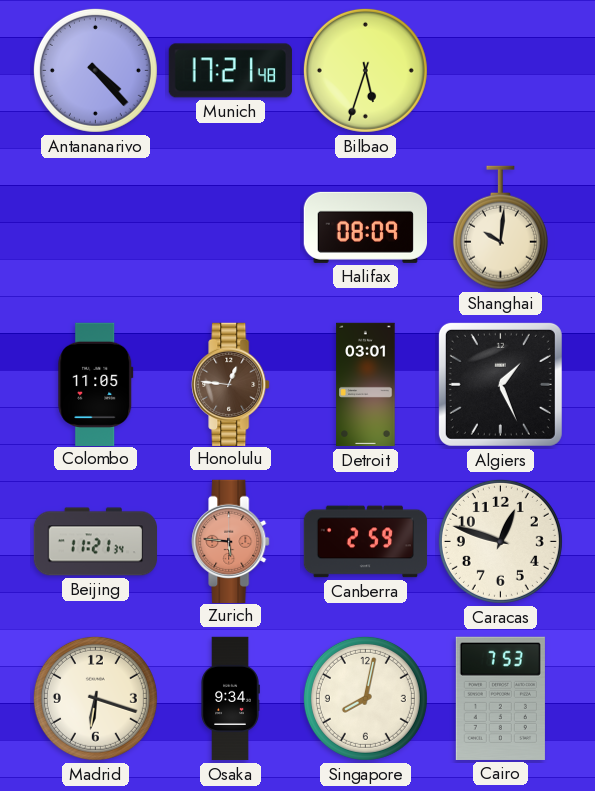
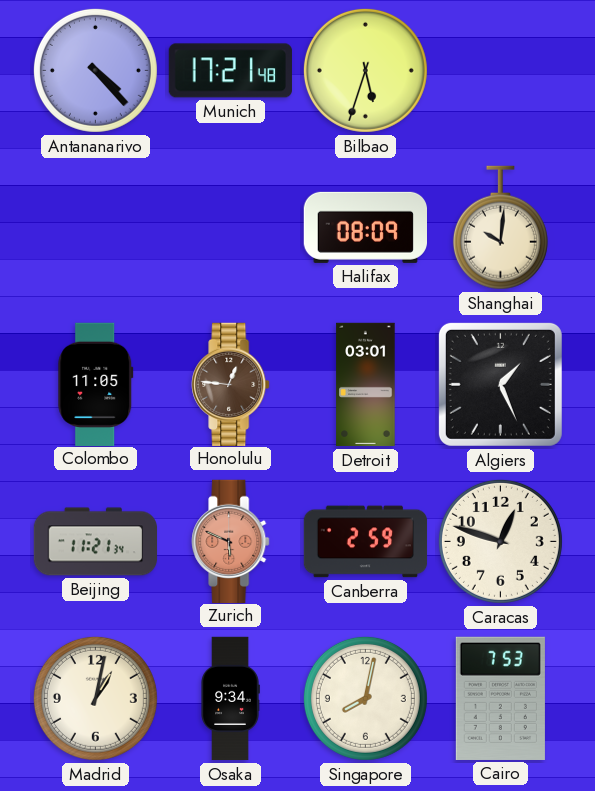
Zurich: 5:46 -> 5:49 (231, 541)
Madrid: 6:18 -> 1:02 (95, 698)
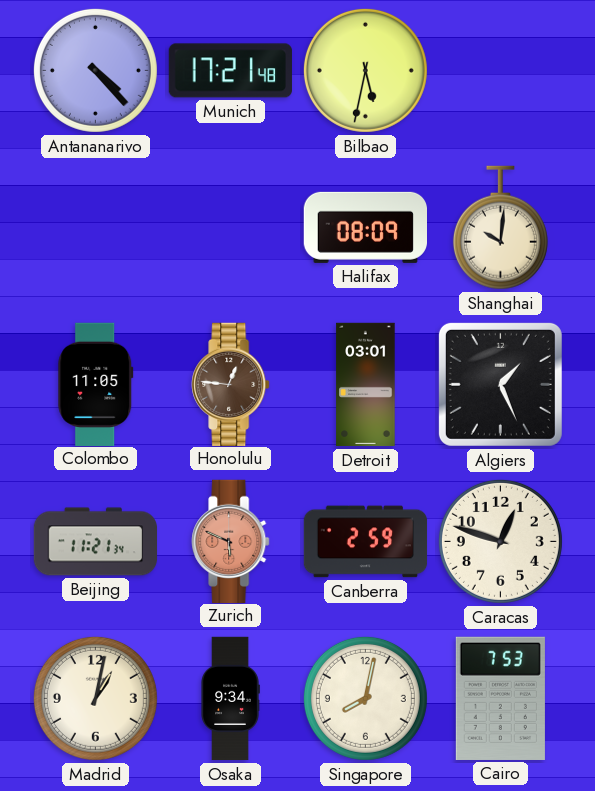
Bilbao: 5:33 -> 5:32 (365, 70)
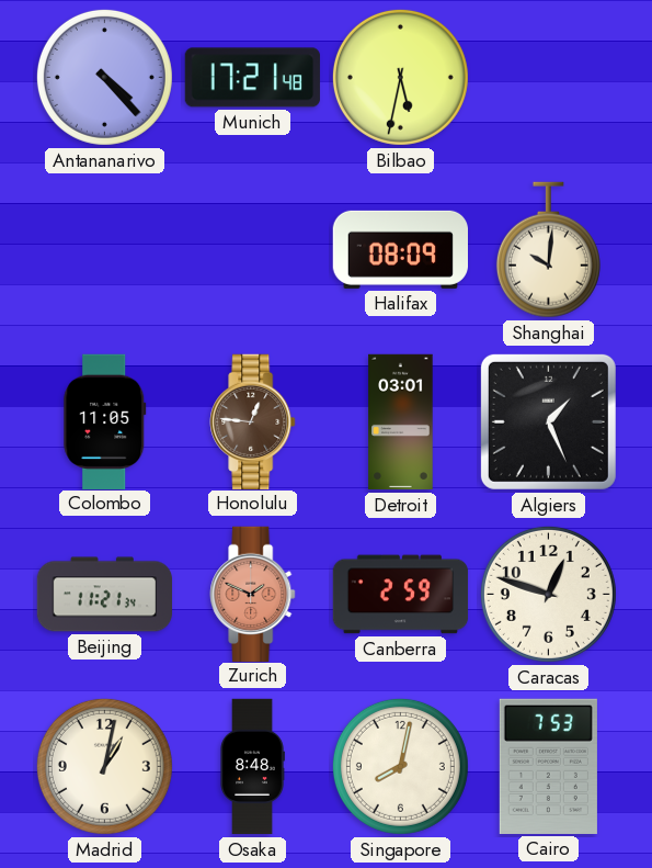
Zurich: 5:49 -> 1:49 (253, 594)
Osaka: 9:34 -> 8:48 (252, 767)
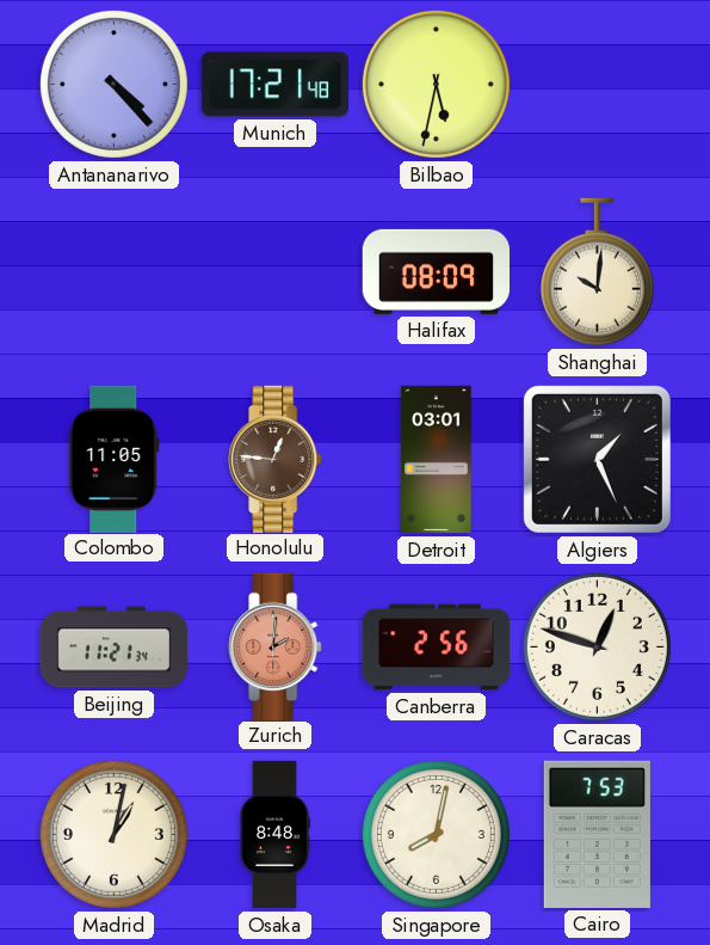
Zurich: 1:49 -> 2:01 (276, 646)
Canberra: 2:59 -> 2:56 (437, 648)
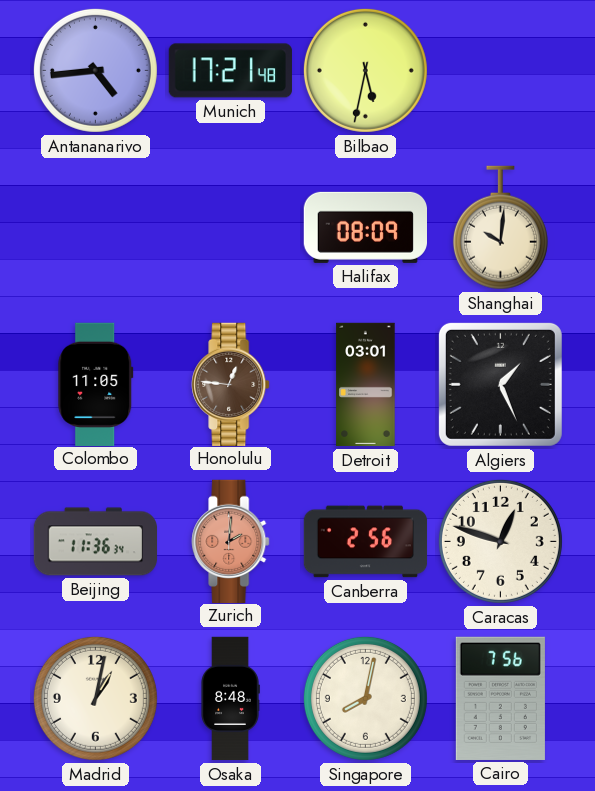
Antananarivo: 4:23 -> 4:44 (95, 70)
Beijing: 11:21 -> 11:36 (96, 542)
Cairo: 7:53 -> 7:56 (500, 698)
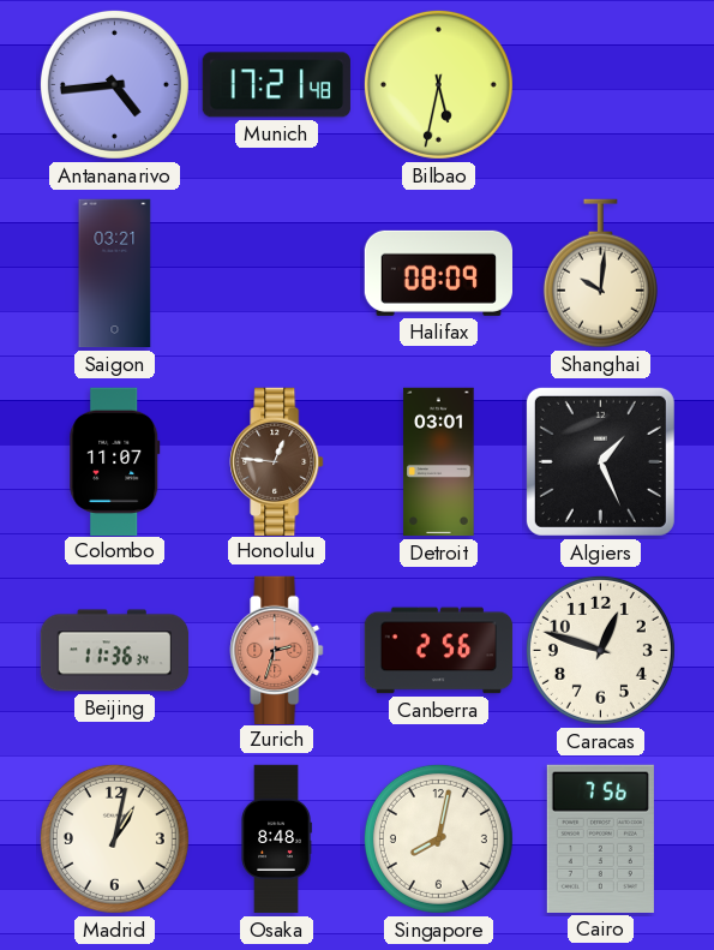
Saigon: none -> 03:21 (115, 274)
Colombo: 11:05 -> 11:07 (115, 461)
Zurich: 2:01 -> 2:33 (277, 650)
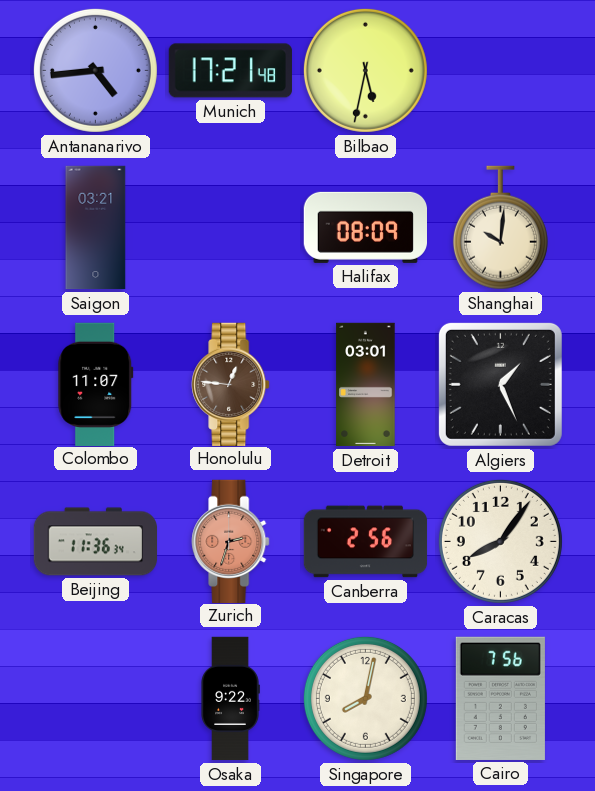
Caracas: 12:48 -> 8:06 (500, 541)
Madrid: 1:02 -> none (114, 838)
Osaka: 8:48 -> 9:22 (230, 699)
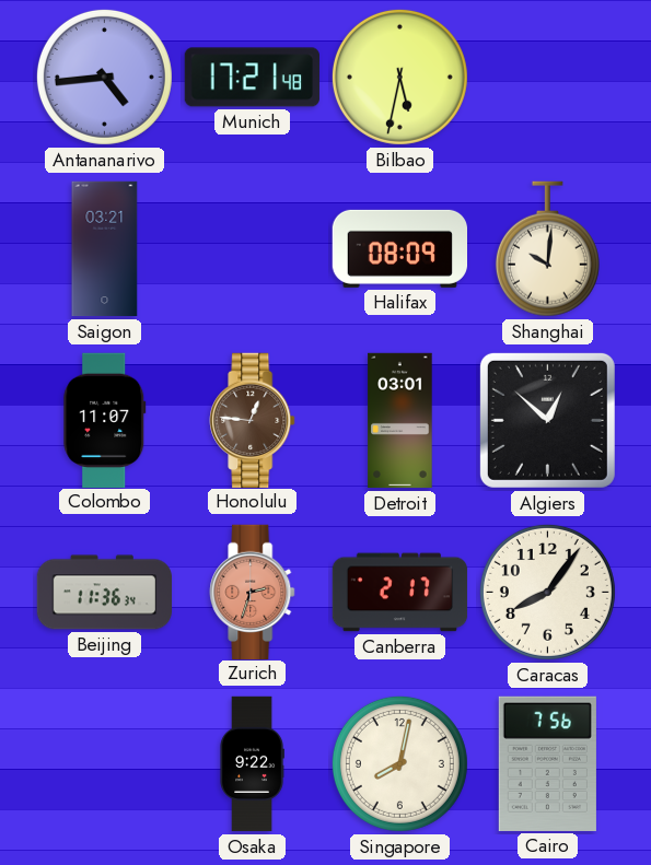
Algiers: 1:26 -> 12:52 (547, 420)
Canberra: 2:56 -> 2:17 (400, 593)
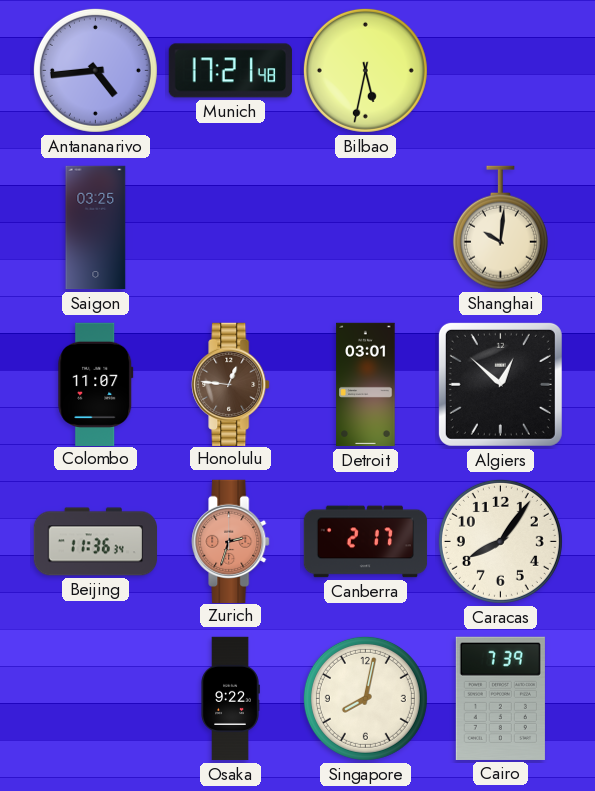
Saigon: 03:21 -> 03:25 (96, 228)
Halifax: 08:09 -> none (399, 248)
Cairo: 7:56 -> 7:39 (500, 698)
